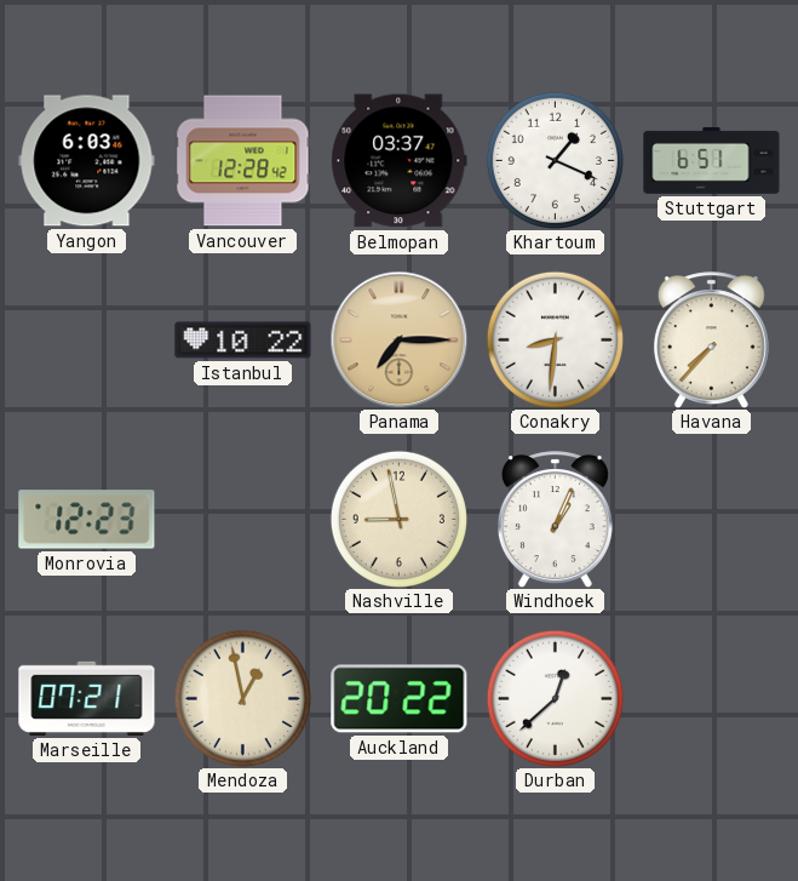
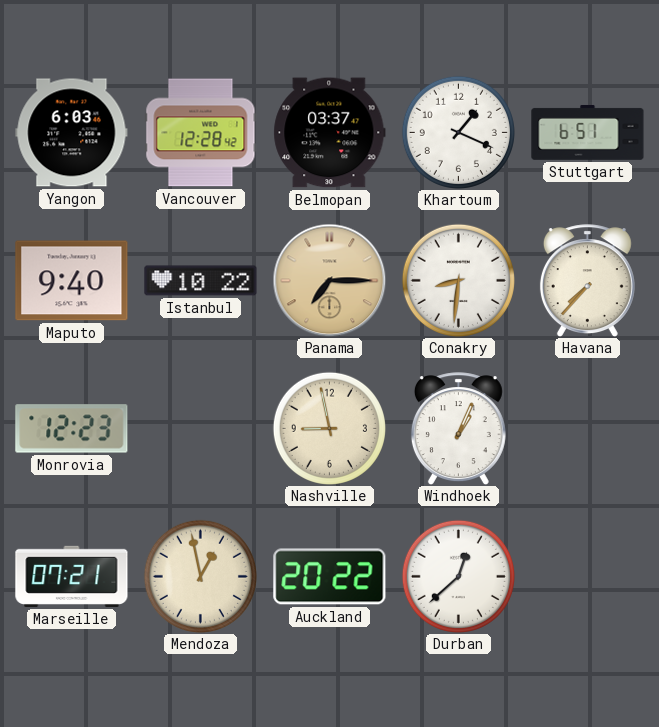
Maputo: none -> 9:40 (72, 281)
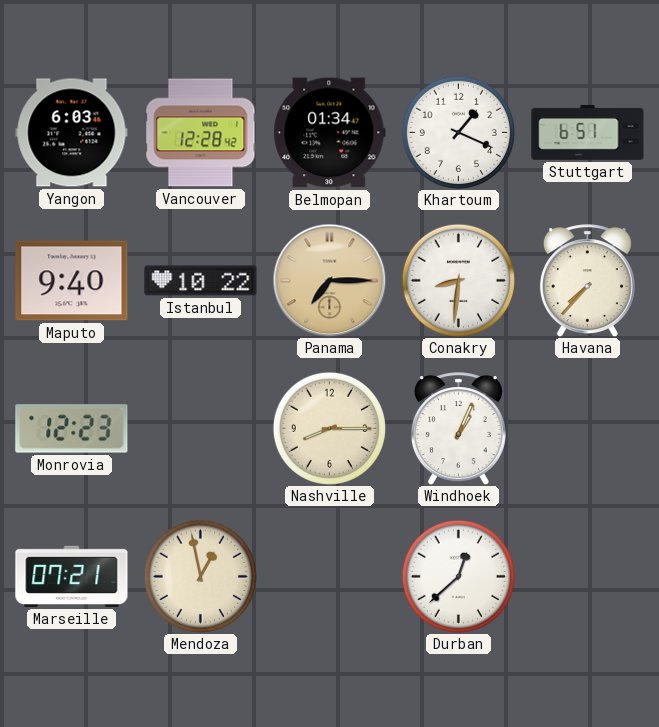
Belmopan: 03:37 -> 01:34 (330, 133)
Nashville: 8:58 -> 8:15 (329, 428)
Auckland: 20:22 -> none (330, 577)
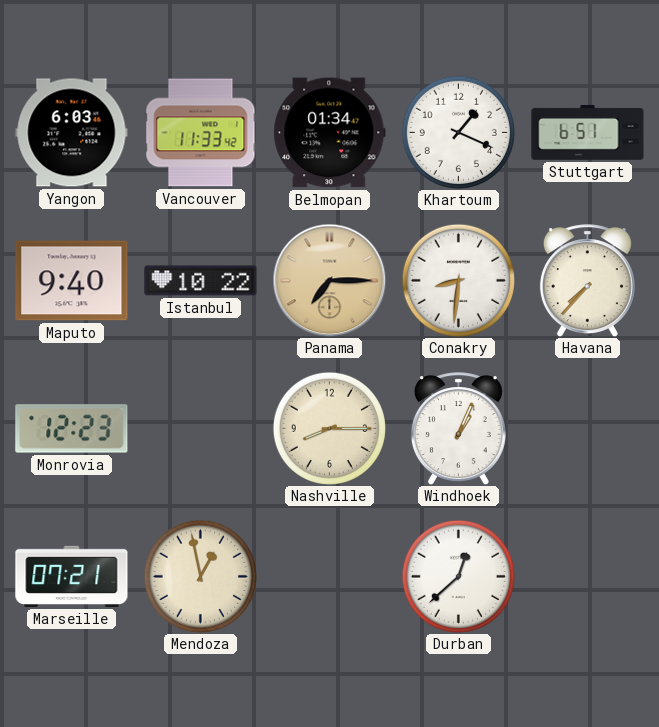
Vancouver: 12:28 -> 11:33 (201, 133)
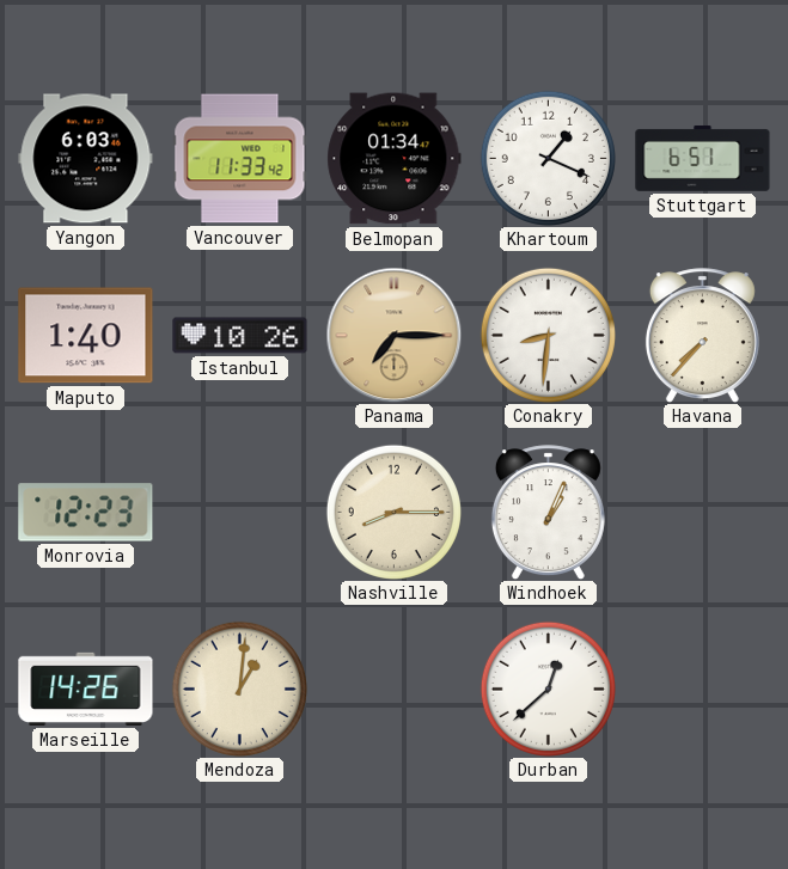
Maputo: 9:40 -> 1:40 (86, 336)
Istanbul: 10:22 -> 10:26 (240, 336)
Marseille: 07:21 -> 14:26 (86, 689)
Mendoza: 12:58 -> 1:01 (239, 689)
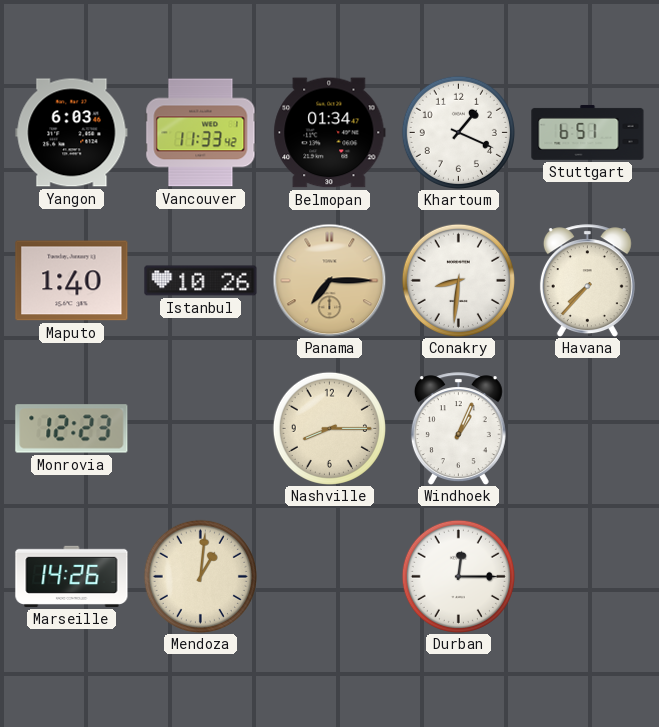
Durban: 12:38 -> 12:15 (458, 576)
